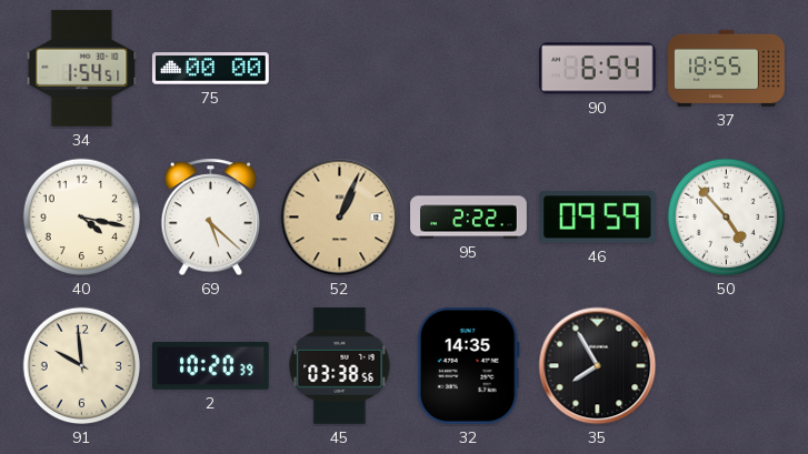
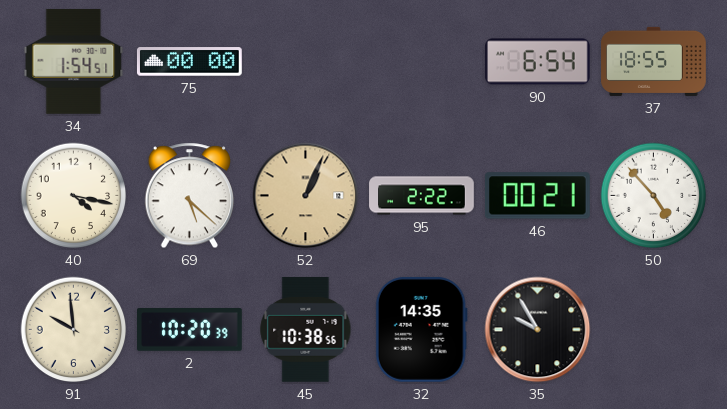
46: 09:59 -> 00:21 (537, 196)
45: 03:38 -> 10:38 (306, 329)
35: 7:55 -> 9:55 (538, 330)
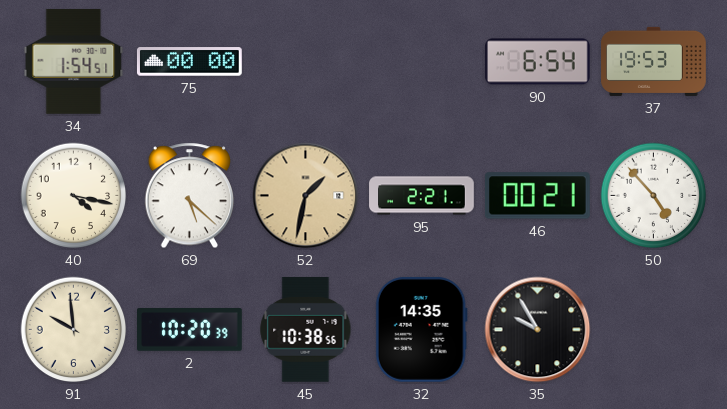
37: 18:55 -> 19:53 (654, 61)
52: 1:04 -> 1:32 (306, 196)
95: 2:22 -> 2:21 (422, 196)
